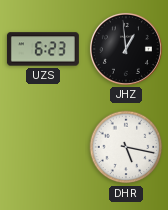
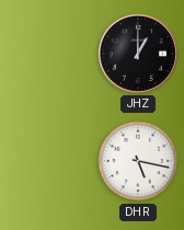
UZS: 6:23 -> none (43, 49)
JHZ: 12:59 -> 1:00 (138, 54)
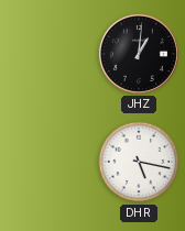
JHZ: 1:00 -> 1:01 (139, 54)
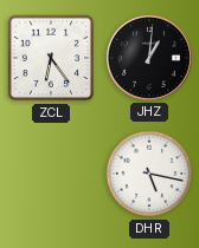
ZCL: none -> 6:24 (51, 58)
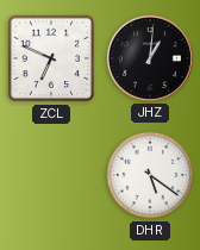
ZCL: 6:24 -> 6:49 (51, 58)
DHR: 5:17 -> 5:21 (150, 175)
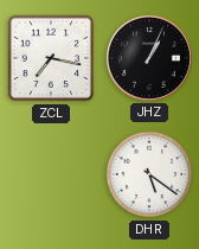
ZCL: 6:49 -> 7:17 (51, 58)
JHZ: 1:01 -> 1:04 (149, 58)
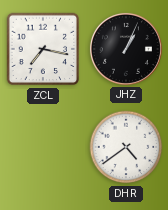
DHR: 5:21 -> 4:39 (126, 147)
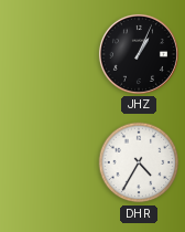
ZCL: 7:17 -> none (43, 49)
DHR: 4:39 -> 4:35 (139, 162)
